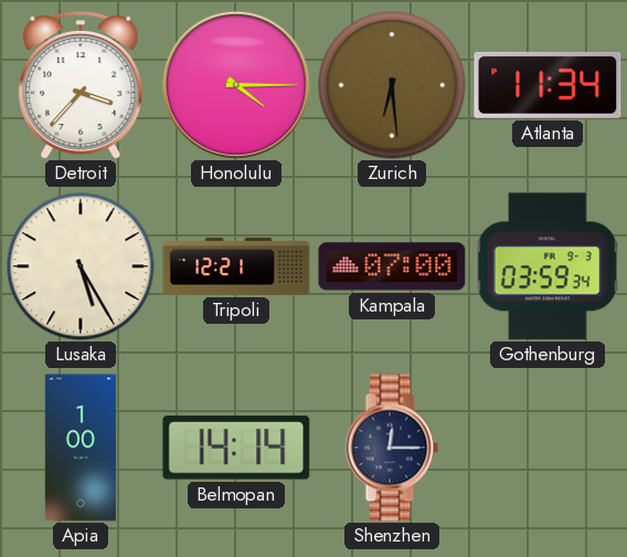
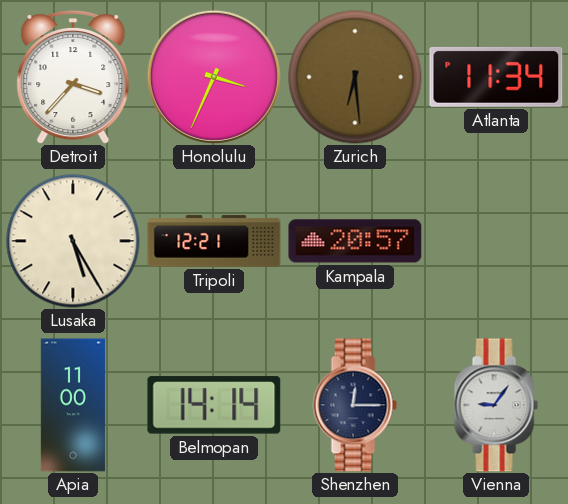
Honolulu: 4:15 -> 3:34 (214, 77)
Kampala: 07:00 -> 20:57 (355, 241)
Gothenburg: 03:59 -> none (548, 266)
Apia: 1:00 -> 11:00 (73, 405)
Vienna: none -> 9:06 (496, 405)
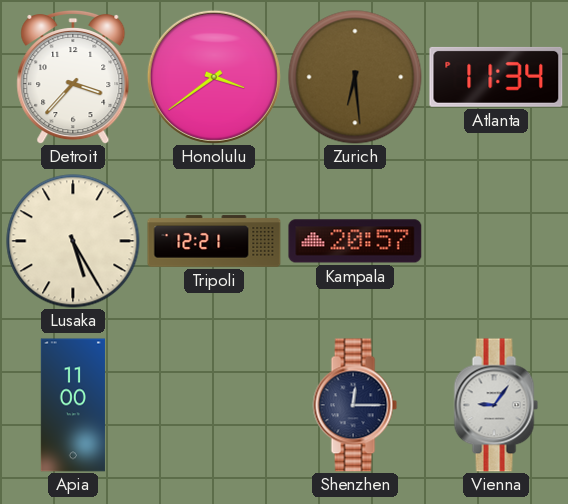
Honolulu: 3:34 -> 3:39 (214, 77)
Belmopan: 14:14 -> none (214, 405)
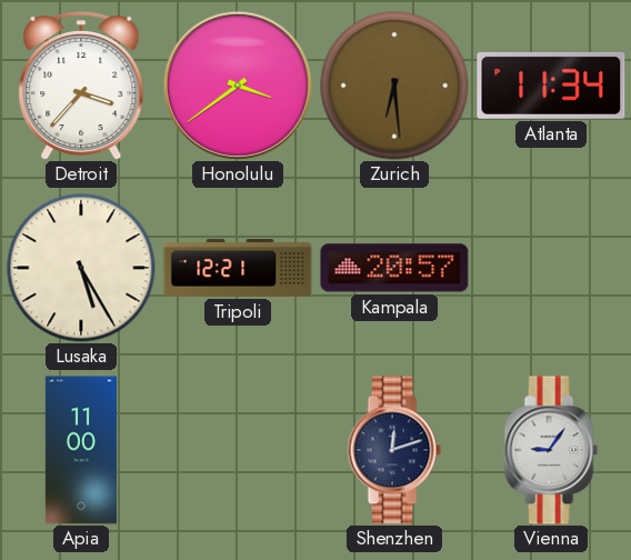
Shenzhen: 12:15 -> 12:12 (394, 450)
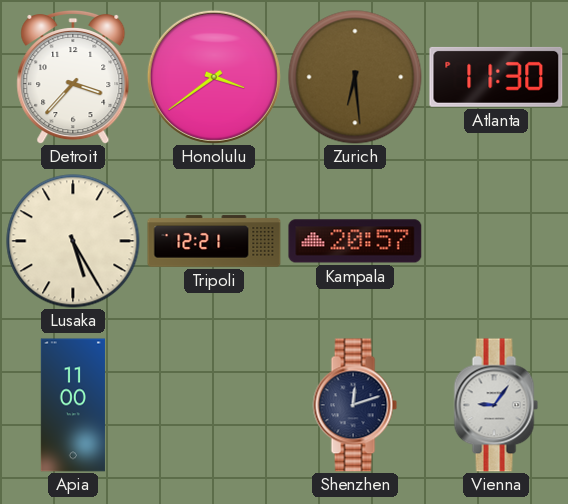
Atlanta: 11:34 -> 11:30 (496, 77)
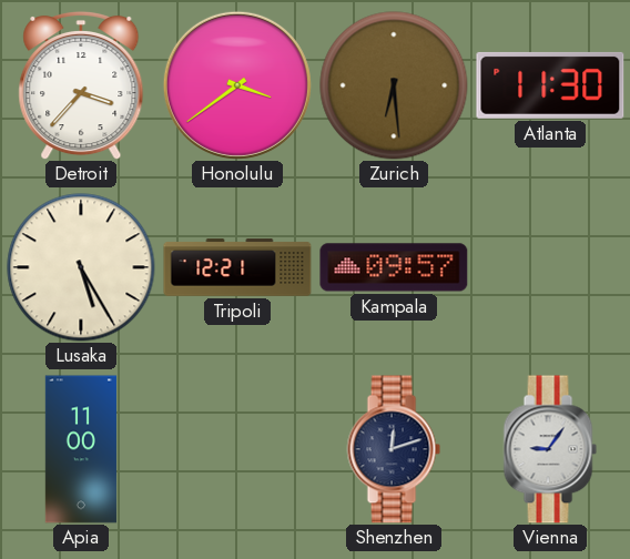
Kampala: 20:57 -> 09:57 (394, 267)
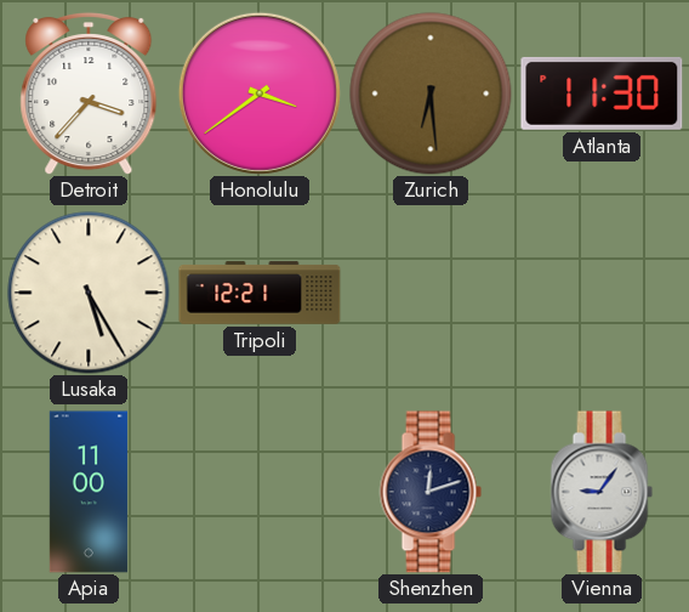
Kampala: 09:57 -> none (394, 267)
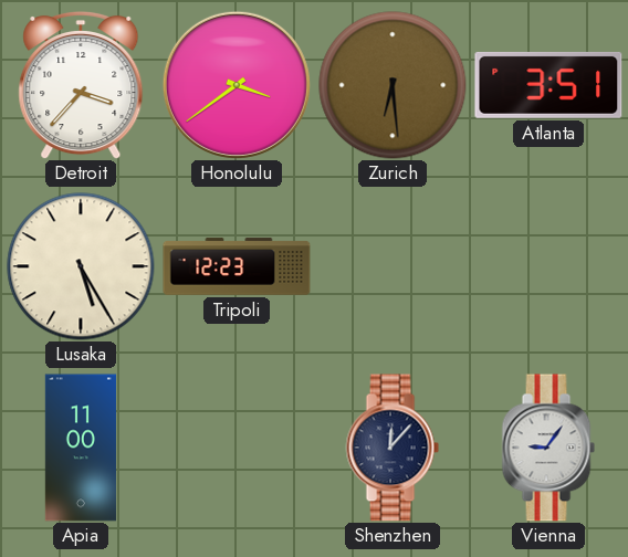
Atlanta: 11:30 -> 3:51 (548, 85)
Tripoli: 12:21 -> 12:23 (237, 266)
Shenzhen: 12:12 -> 12:07 (393, 448)
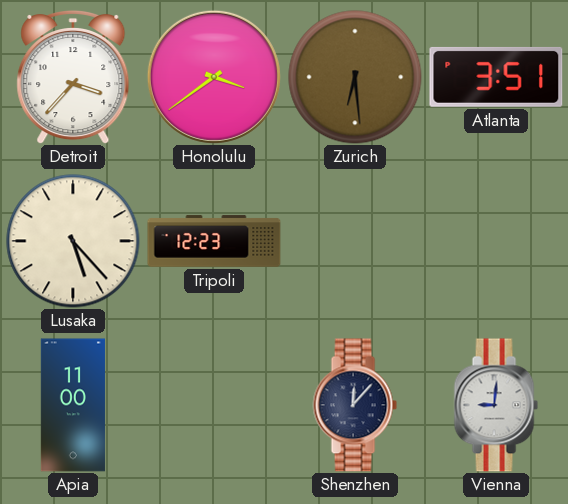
Lusaka: 5:25 -> 5:23 (73, 241)
Vienna: 9:06 -> 9:01 (496, 405)
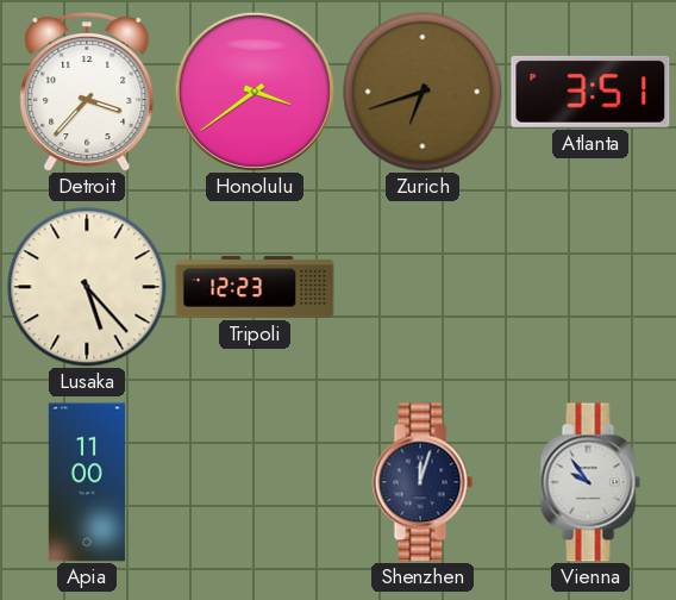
Zurich: 6:29 -> 6:42 (422, 92)
Shenzhen: 12:07 -> 12:03 (422, 482)
Vienna: 9:01 -> 9:54 (590, 482)
